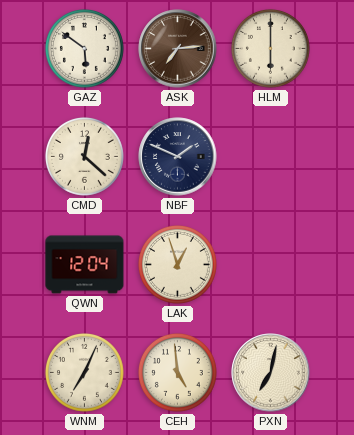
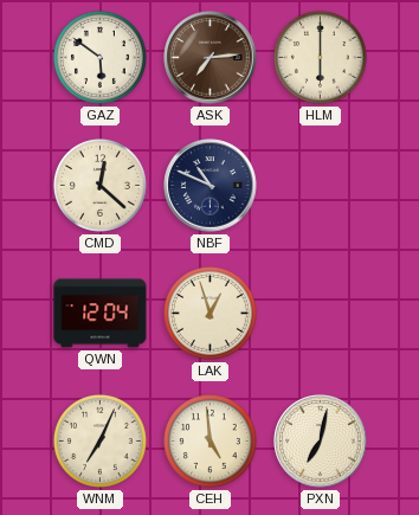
NBF: 1:49 -> 10:49 (211, 186)
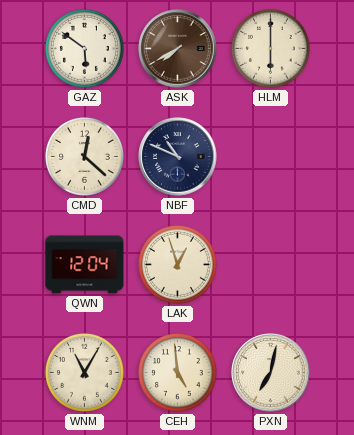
ASK: 7:14 -> 7:40 (178, 49)
WNM: 7:04 -> 11:05 (84, 372)
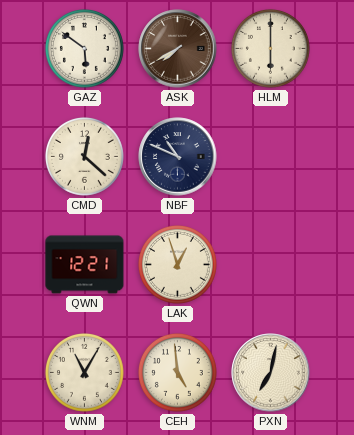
QWN: 12:04 -> 12:21 (85, 265)
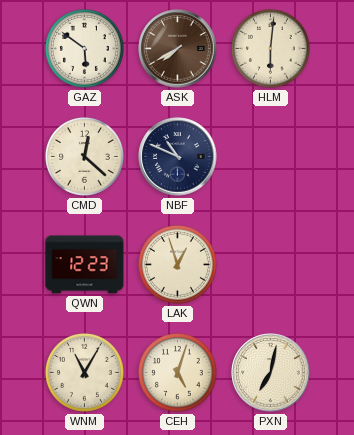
HLM: 6:00 -> 6:01 (270, 48)
QWN: 12:21 -> 12:23 (85, 265)
CEH: 4:59 -> 5:03 (177, 372)
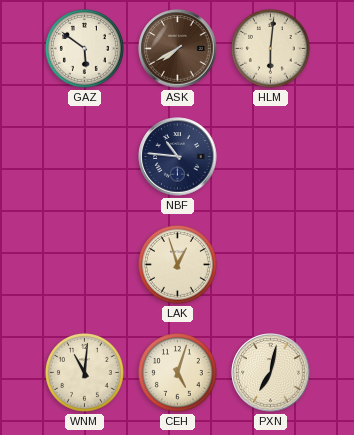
CMD: 12:22 -> none (84, 156)
NBF: 10:49 -> 10:46 (178, 157)
QWN: 12:23 -> none (85, 265)
WNM: 11:05 -> 11:01 (84, 372)
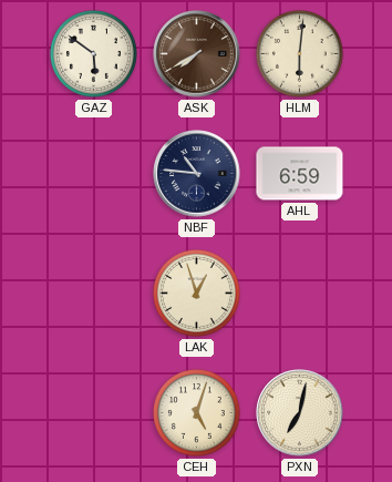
AHL: none -> 6:59 (300, 174)
WNM: 11:01 -> none (84, 372)
